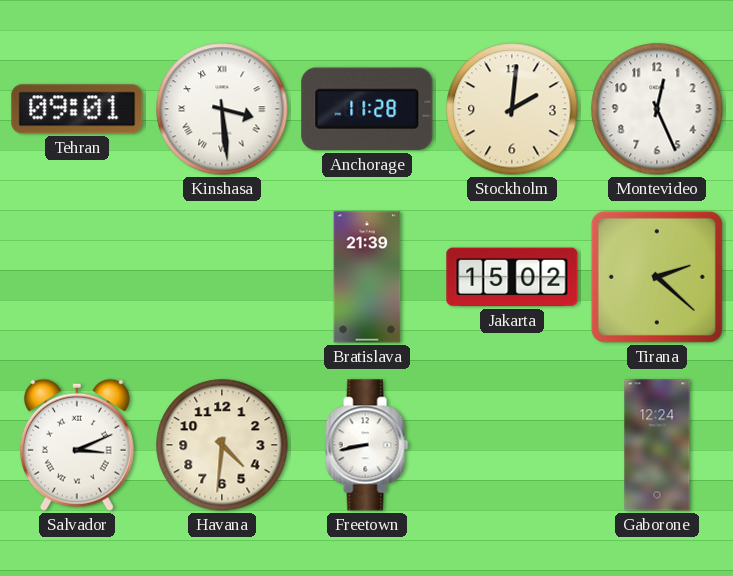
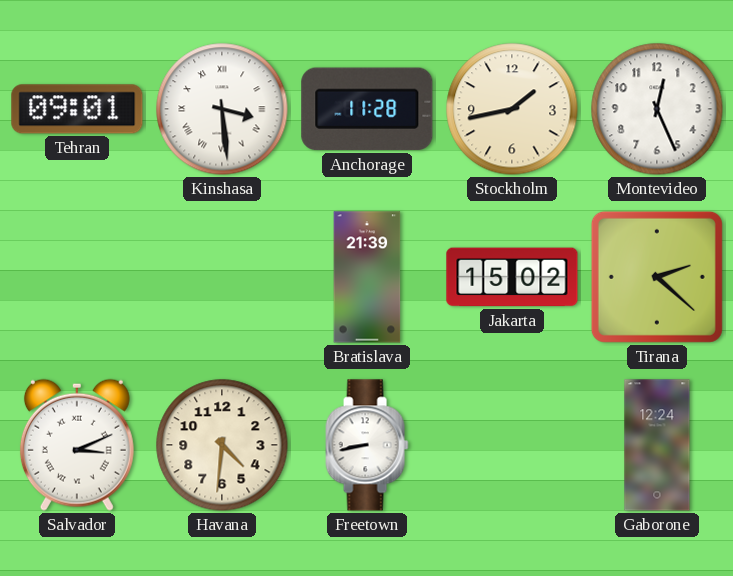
Stockholm: 2:01 -> 1:43 (512, 109)
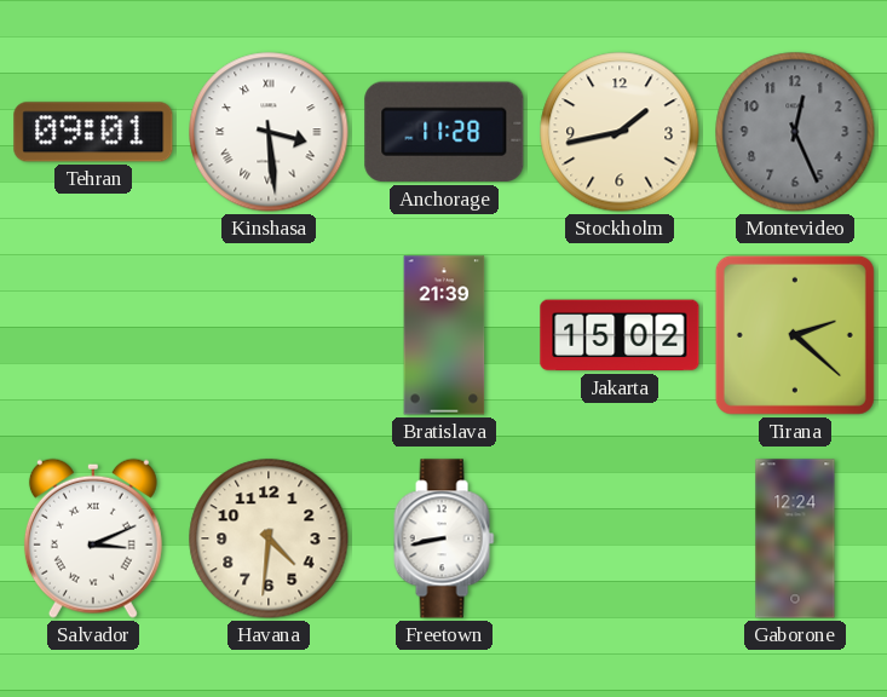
Montevideo dial: white -> grey (795, 132)
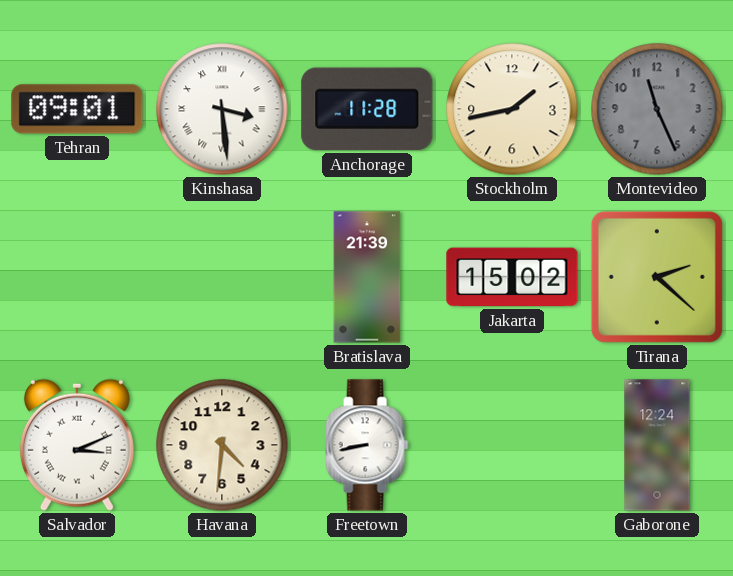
Montevideo: 12:26 -> 11:26 (657, 109)
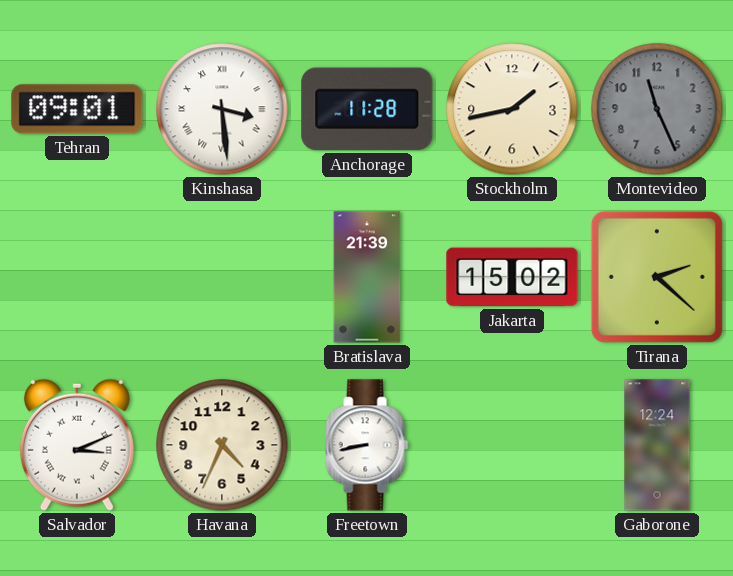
Havana: 4:31 -> 4:34 (222, 445)
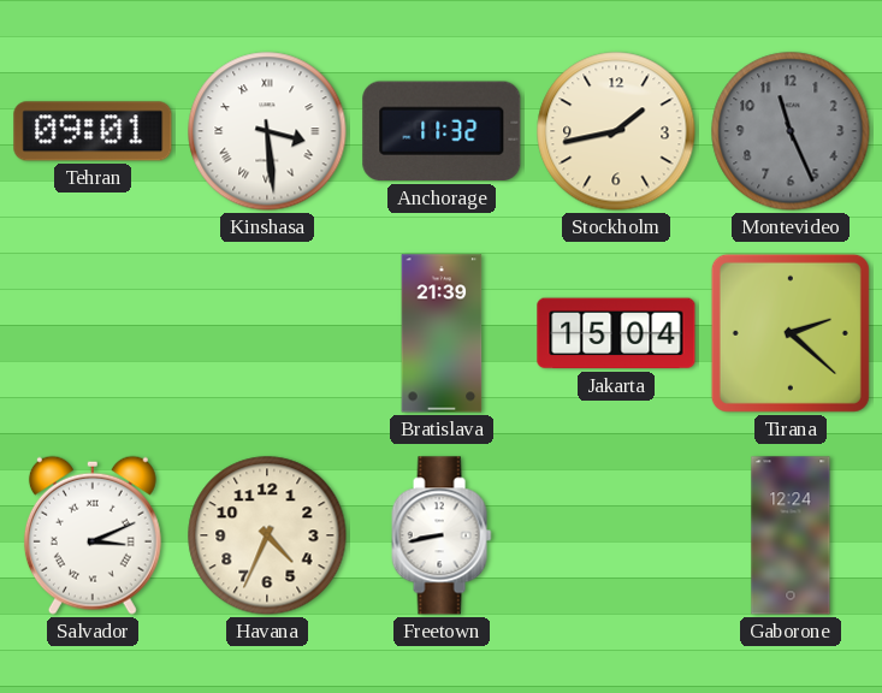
Anchorage: 11:28 -> 11:32 (442, 131)
Jakarta: 15:02 -> 15:04 (616, 333)
